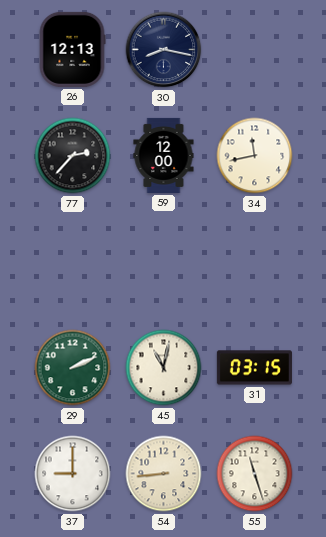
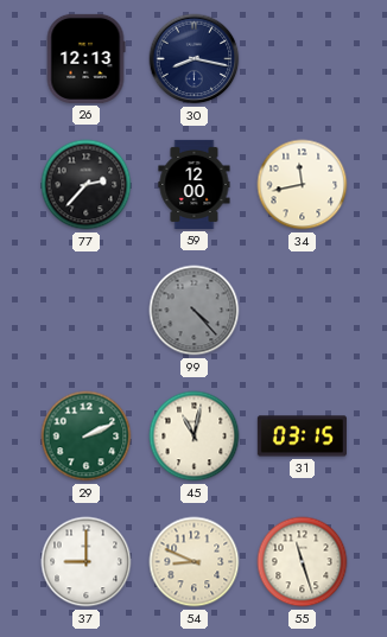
99: none -> 4:23 (195, 311)
54: 8:44 -> 8:49 (195, 562)
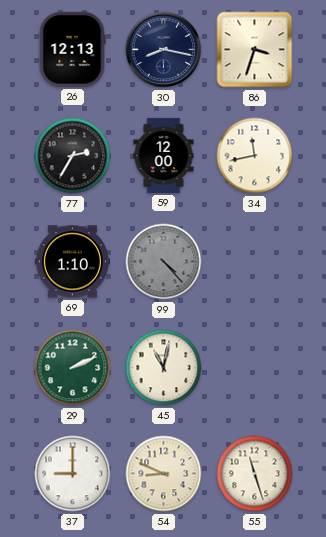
86: none -> 3:33 (255, 50)
77: 2:37 -> 2:35 (73, 156)
69: none -> 1:10 (72, 262)
31: 03:15 -> none (302, 437)
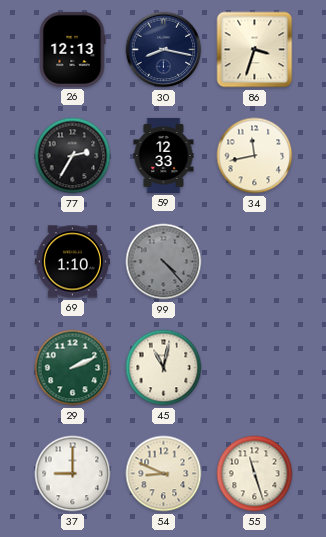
59: 12:00 -> 12:33 (164, 155)
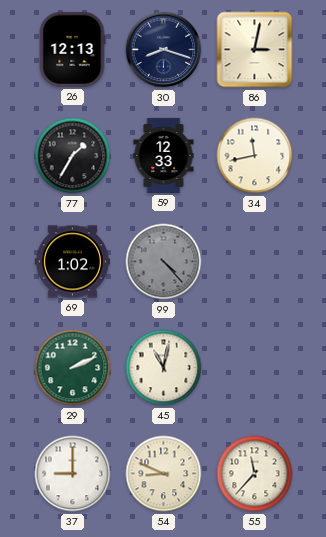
30: 8:17 -> 8:18 (164, 50)
86: 3:33 -> 3:02 (255, 50)
77: 2:35 -> 1:35 (73, 156)
69: 1:10 -> 1:02 (72, 262)
55: 11:27 -> 11:37 (255, 474)
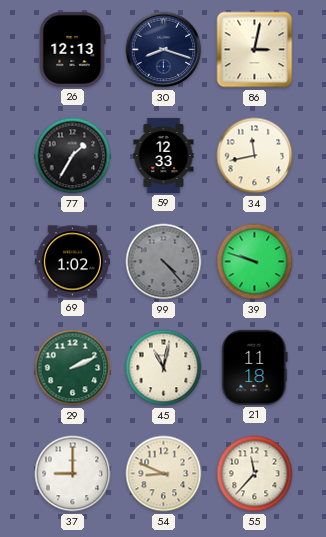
39: none -> 9:48 (255, 262)
21: none -> 11:18 (255, 367)
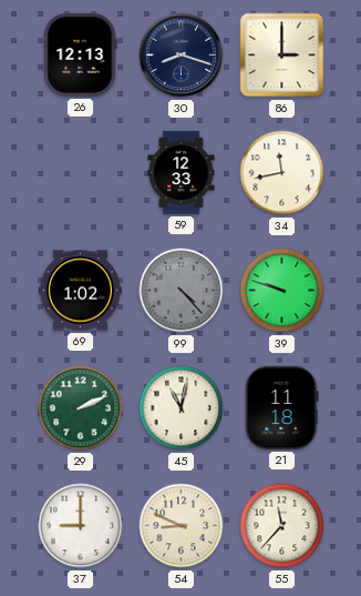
86: 3:02 -> 3:00 (282, 55)
77: 1:35 -> none (73, 156)
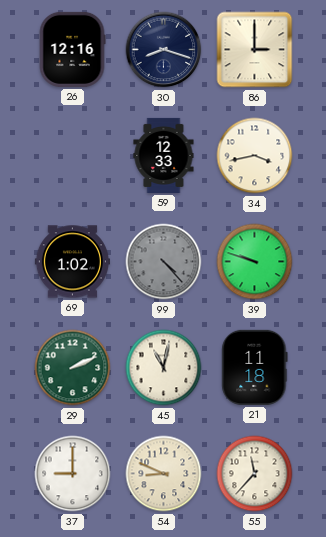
26: 12:13 -> 12:16 (72, 49)
34: 11:43 -> 3:43 (255, 156)
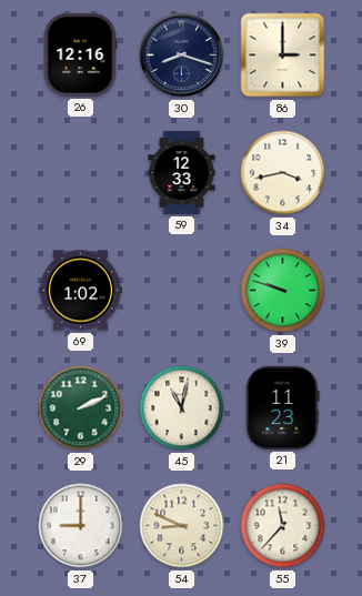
99: 4:23 -> none (164, 262)
21: 11:18 -> 11:23 (283, 407)
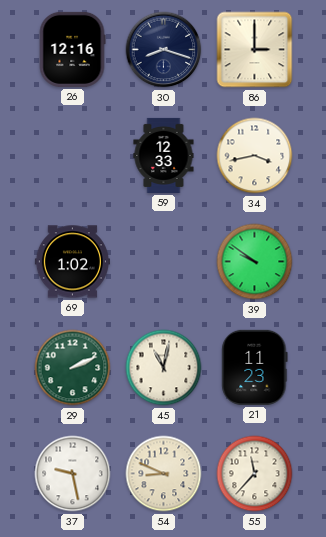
39: 9:48 -> 9:51 (255, 262)
37: 9:00 -> 9:28 (73, 474)
